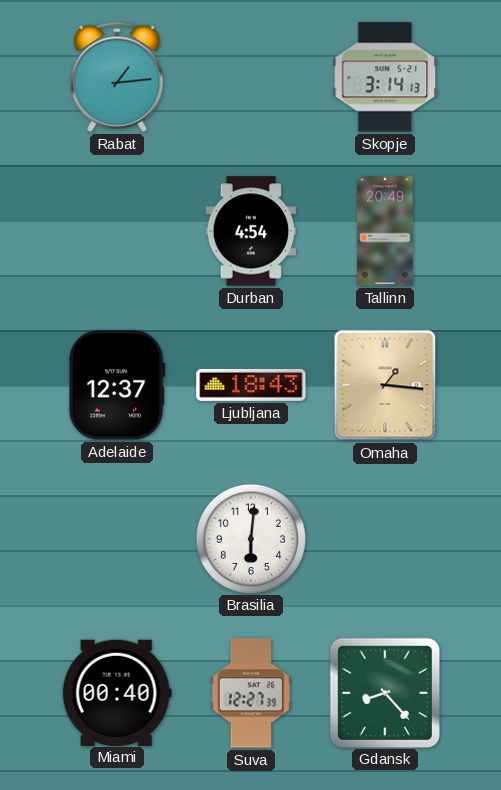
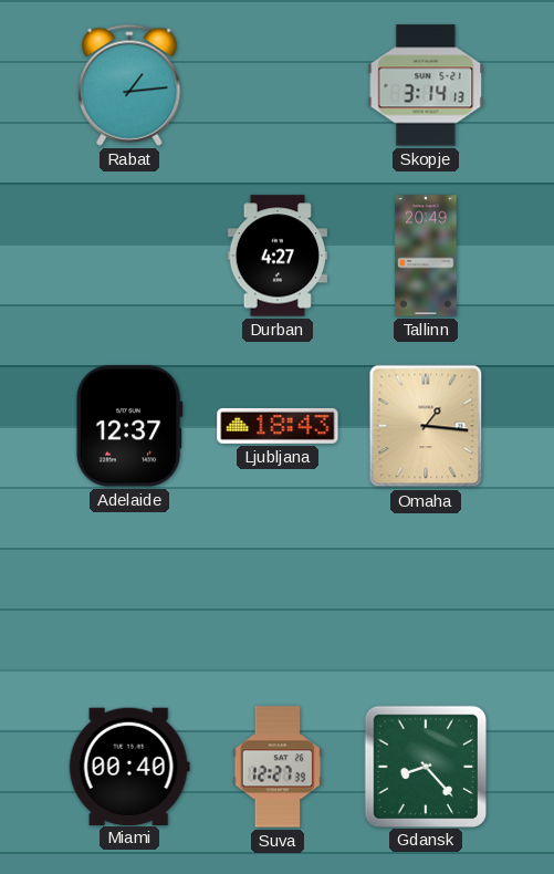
Durban: 4:54 -> 4:27 (278, 256)
Brasilia: 6:01 -> none (251, 538)
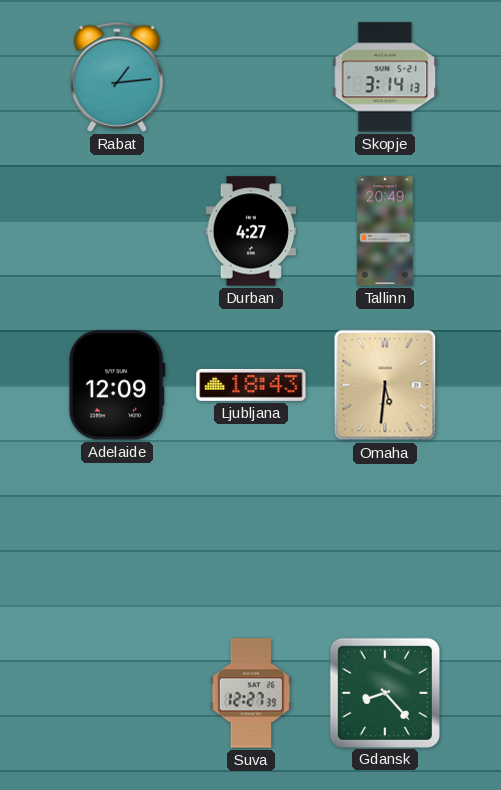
Adelaide: 12:37 -> 12:09 (117, 385)
Omaha: 1:16 -> 5:31 (385, 385)
Miami: 00:40 -> none (129, 766)
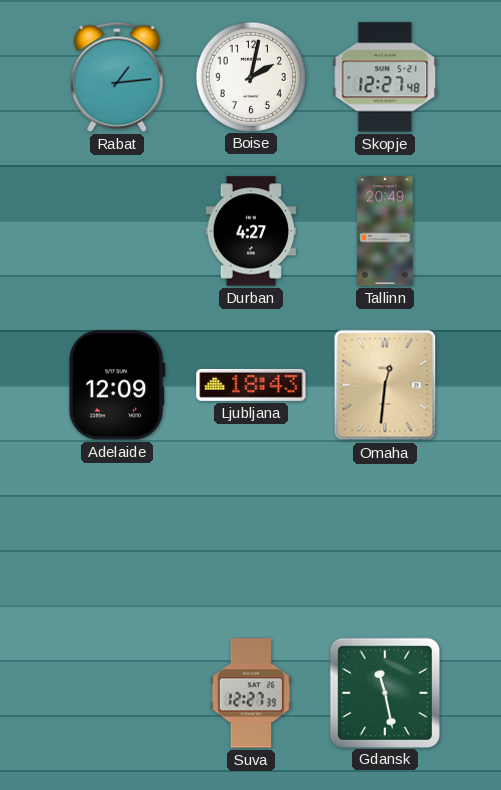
Boise: none -> 2:02 (251, 76)
Skopje: 3:14 -> 12:27 (385, 77)
Omaha: 5:31 -> 12:31 (385, 385)
Gdansk: 8:23 -> 11:28 (384, 692)
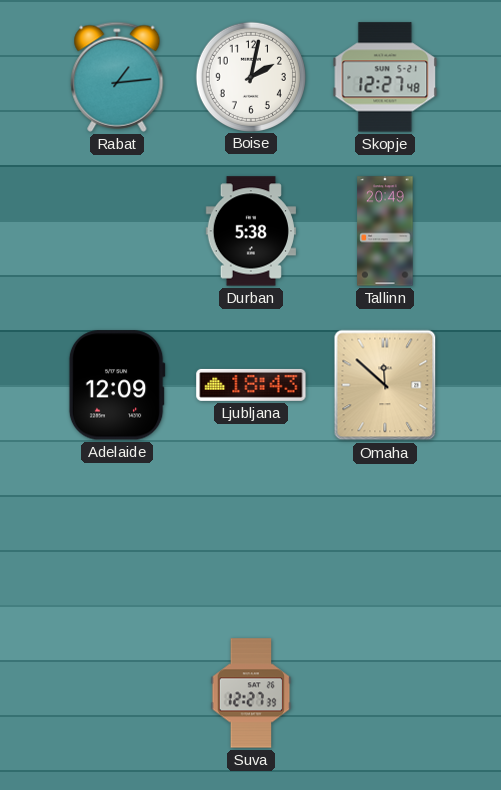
Durban: 4:27 -> 5:38 (251, 231)
Omaha: 12:31 -> 11:52 (385, 385)
Gdansk: 11:28 -> none (384, 692)
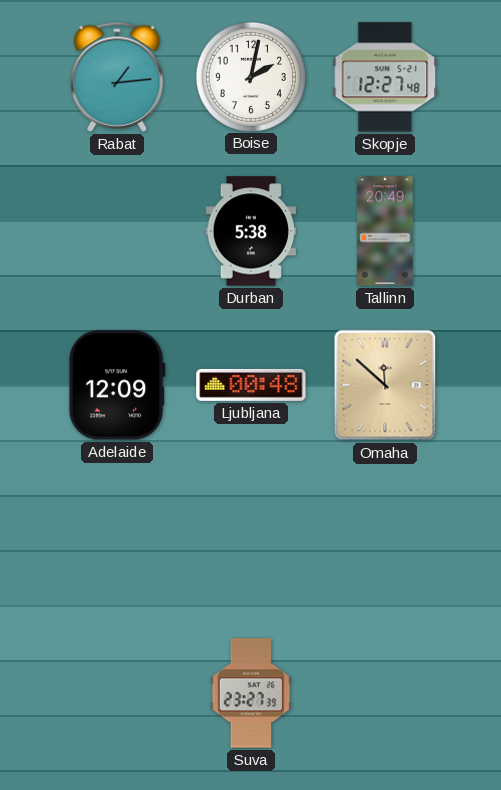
Ljubljana: 18:43 -> 00:48 (251, 385)
Suva: 12:27 -> 23:27 (251, 693)
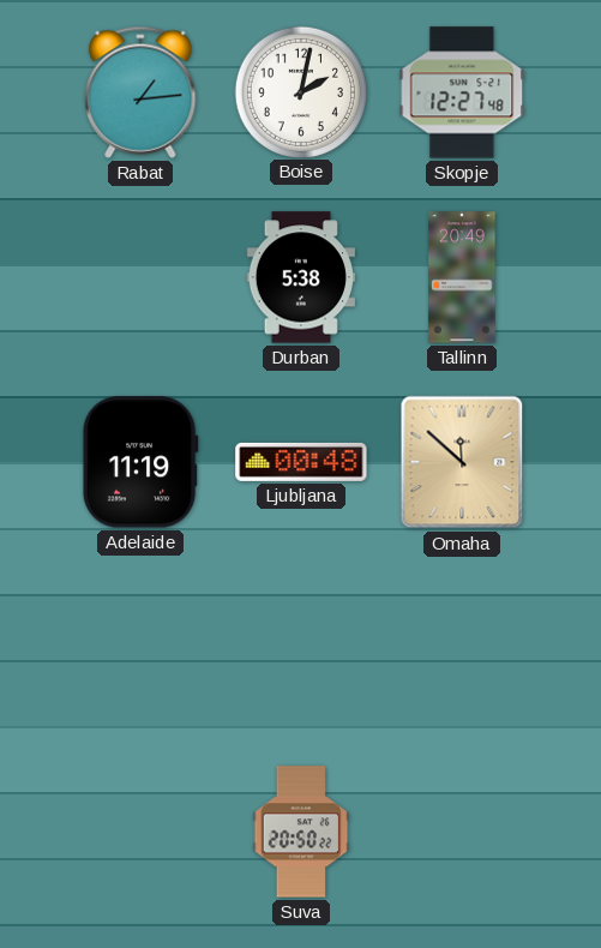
Adelaide: 12:09 -> 11:19 (140, 462)
Suva: 23:27 -> 20:50 (301, 832)
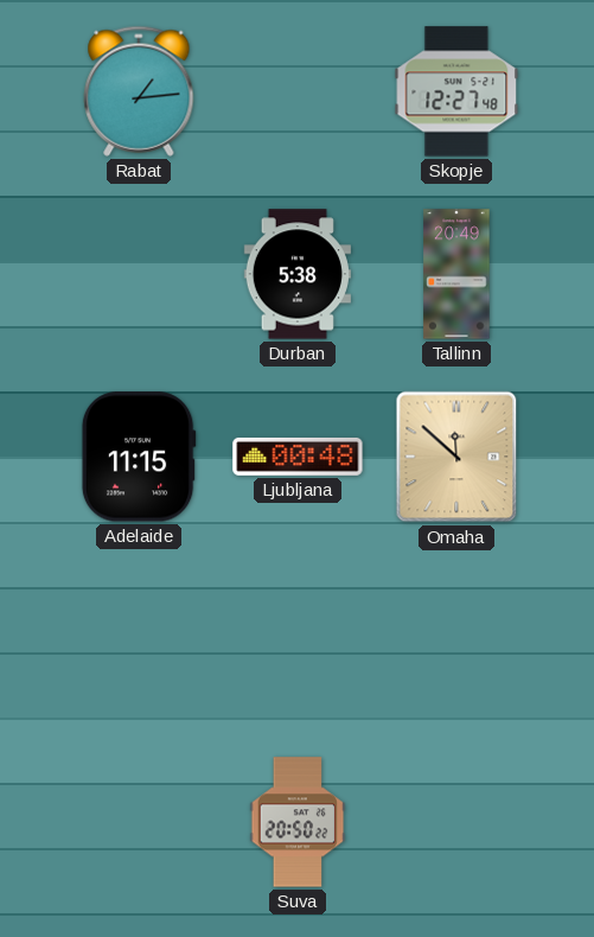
Boise: 2:02 -> none (301, 91)
Adelaide: 11:19 -> 11:15 (139, 457)
